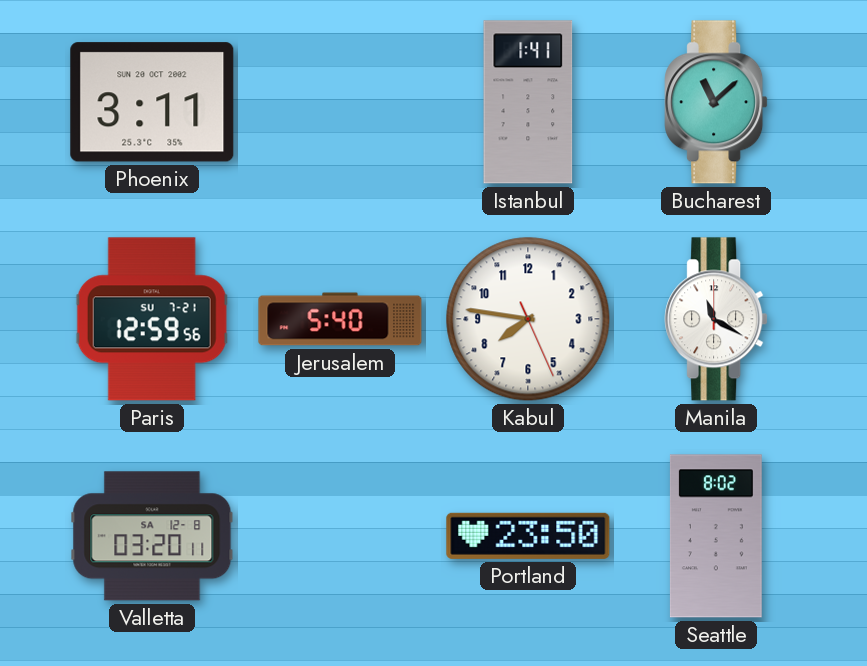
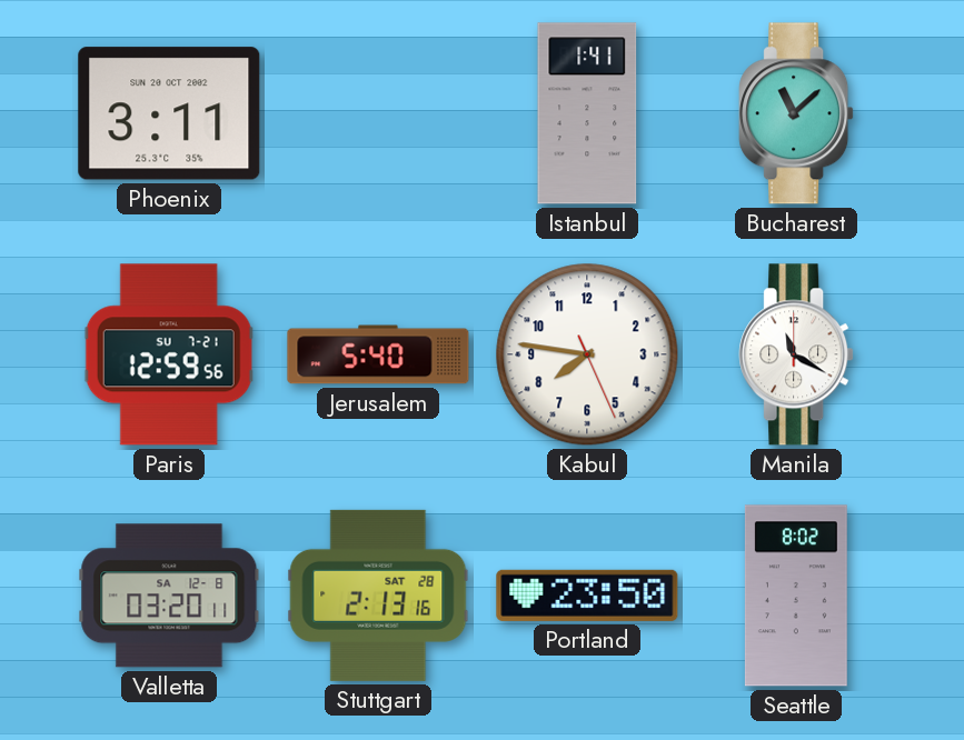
Stuttgart: none -> 2:13 (378, 596)
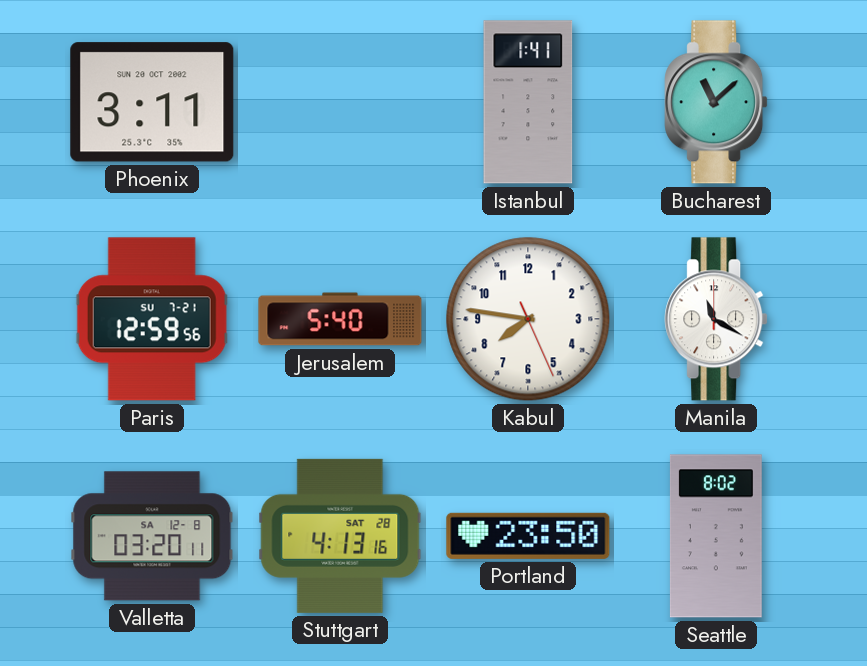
Stuttgart: 2:13 -> 4:13 (340, 536)
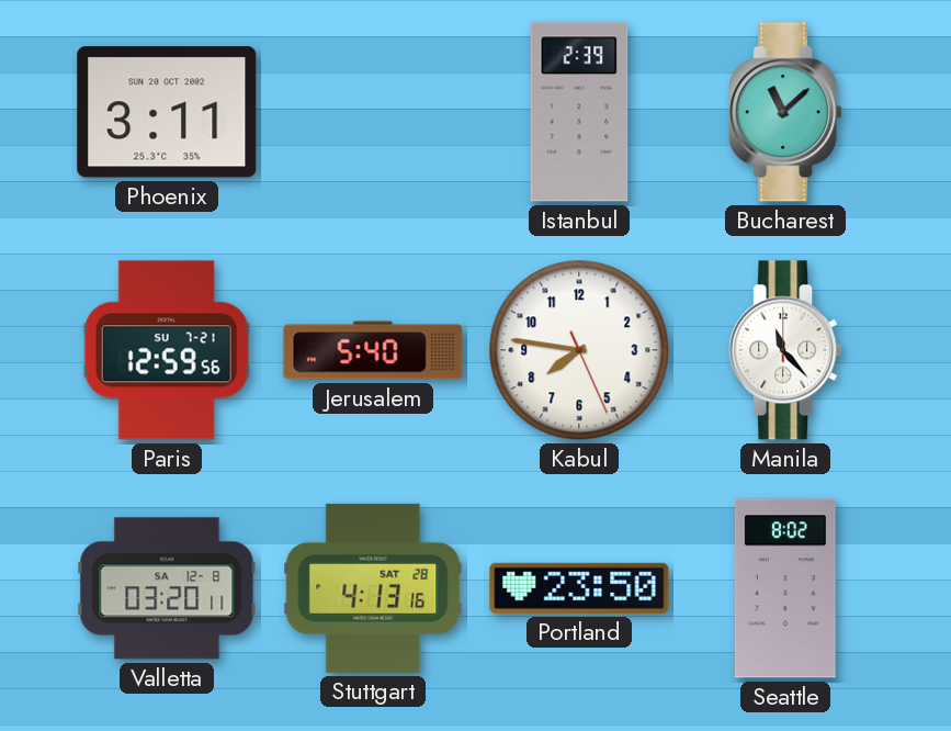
Istanbul: 1:41 -> 2:39 (579, 112)
Manila: 11:20 -> 11:23 (785, 350)
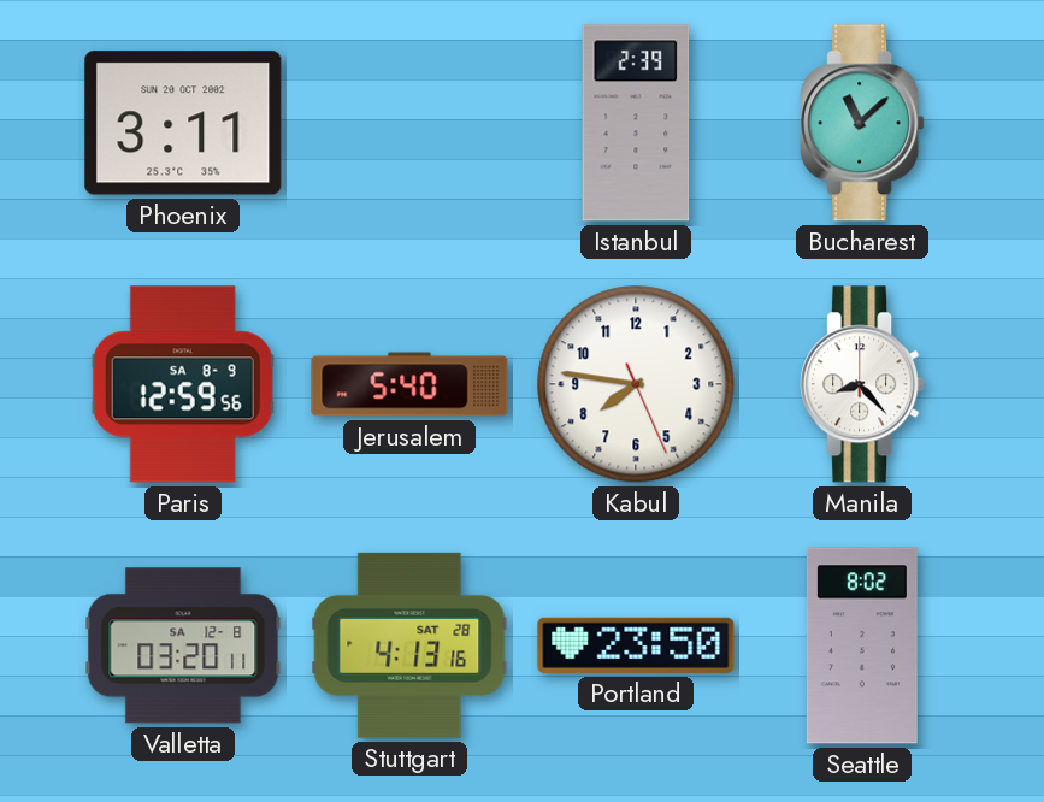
Paris date: SU 7-21 -> SA 8-9 (183, 384)
Manila: 11:23 -> 8:23 (862, 384)
